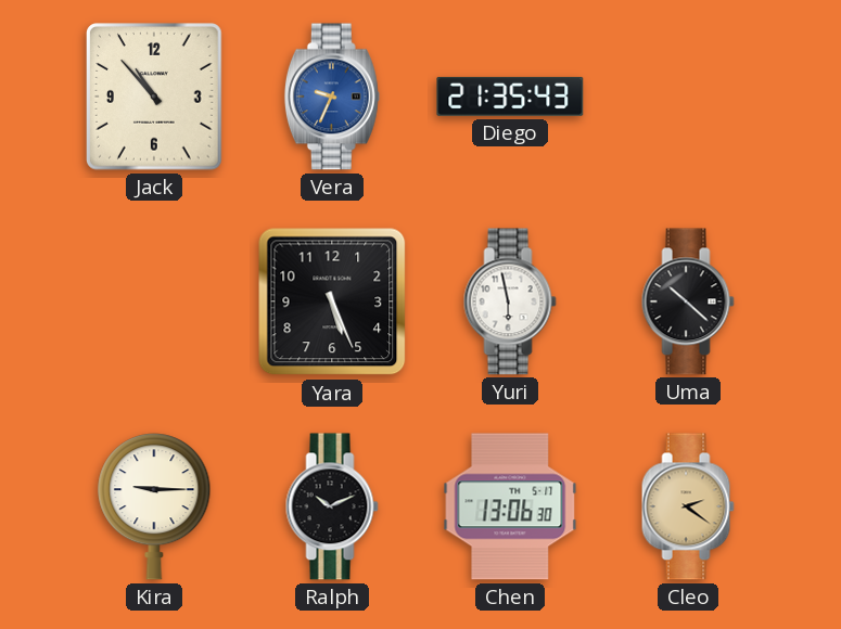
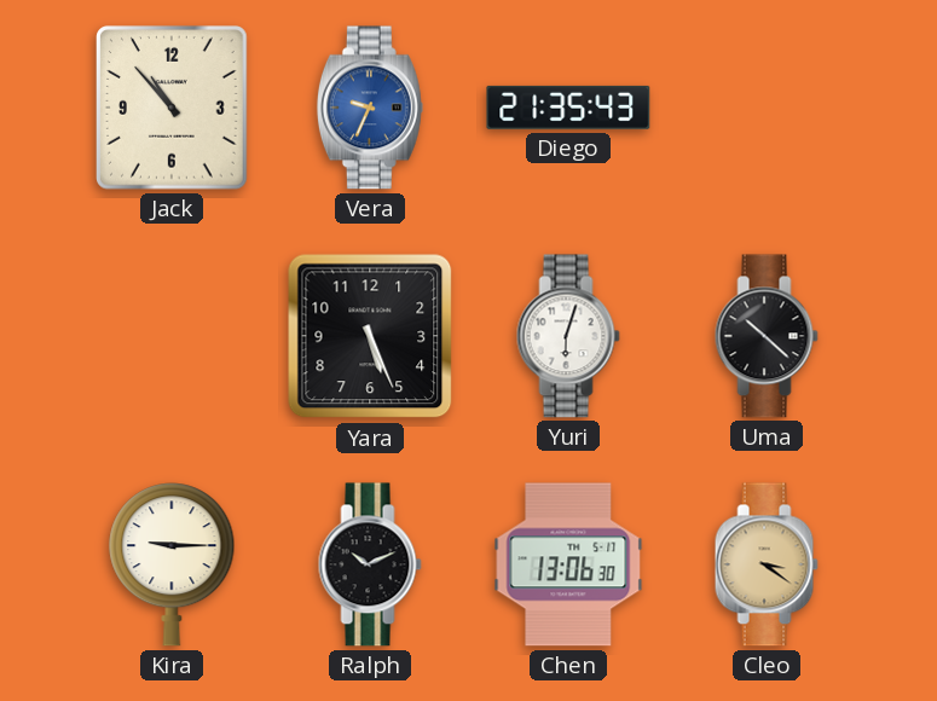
Yuri: 5:58 -> 6:03 (568, 336)
Cleo: 2:21 -> 3:21 (767, 564)
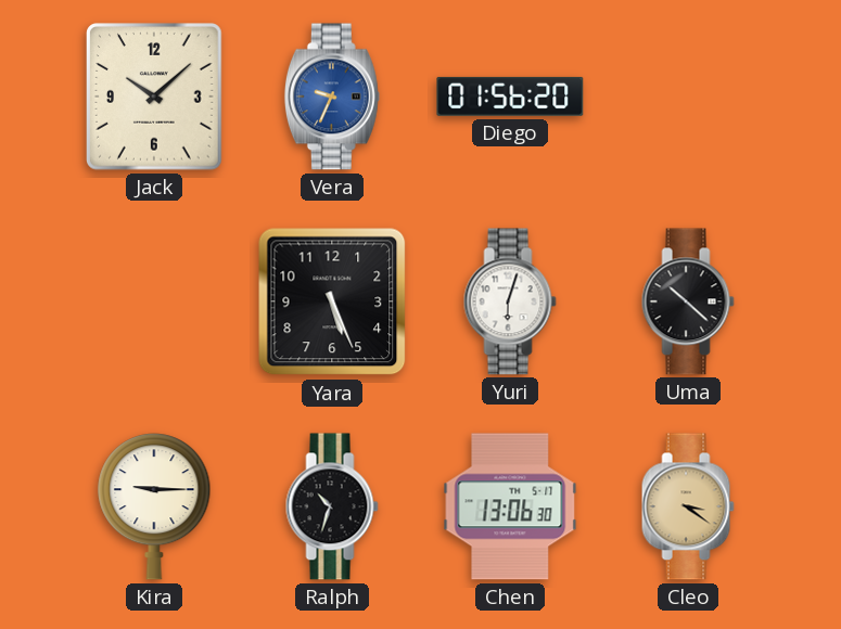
Jack: 10:53 -> 10:08 (154, 97)
Diego: 21:35 -> 01:56 (510, 97)
Ralph: 10:11 -> 10:33 (332, 506)
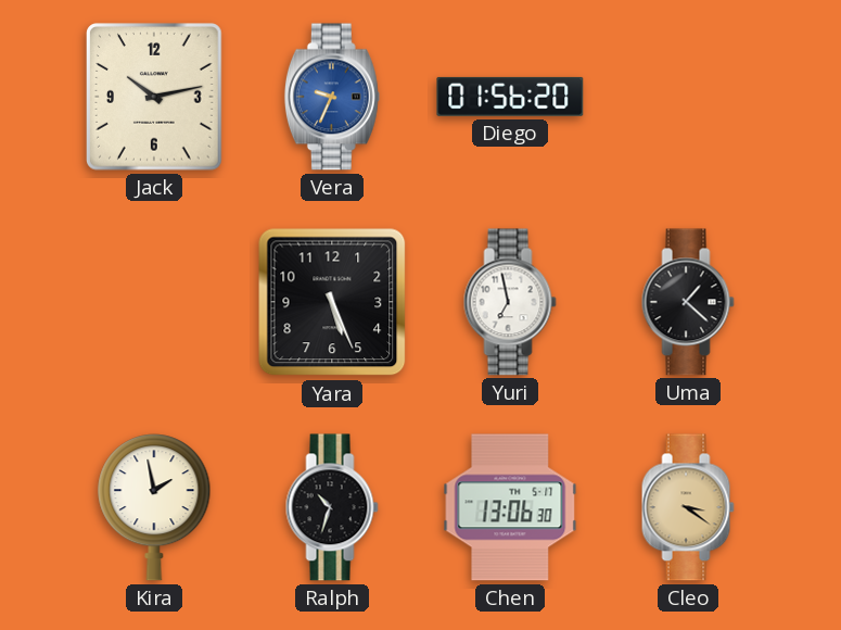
Jack: 10:08 -> 10:13 (154, 97)
Yuri: 6:03 -> 6:58 (510, 302)
Uma: 10:22 -> 1:22 (688, 302)
Kira: 9:15 -> 1:58 (154, 507)
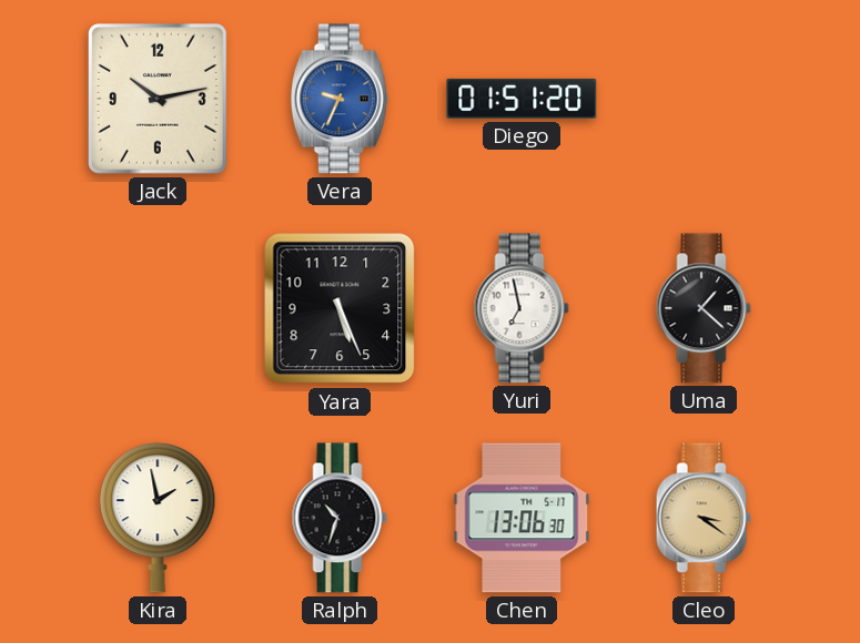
Diego: 01:56 -> 01:51 (522, 99)
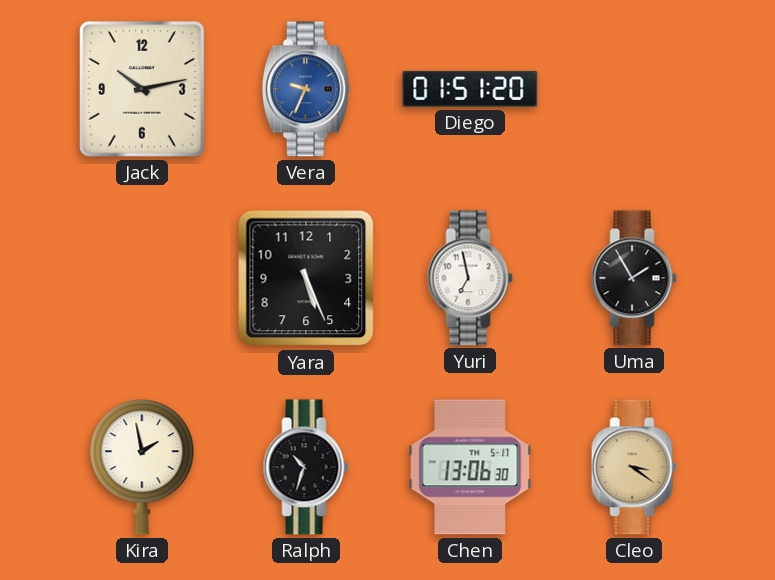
Uma: 1:22 -> 1:55 (634, 278)
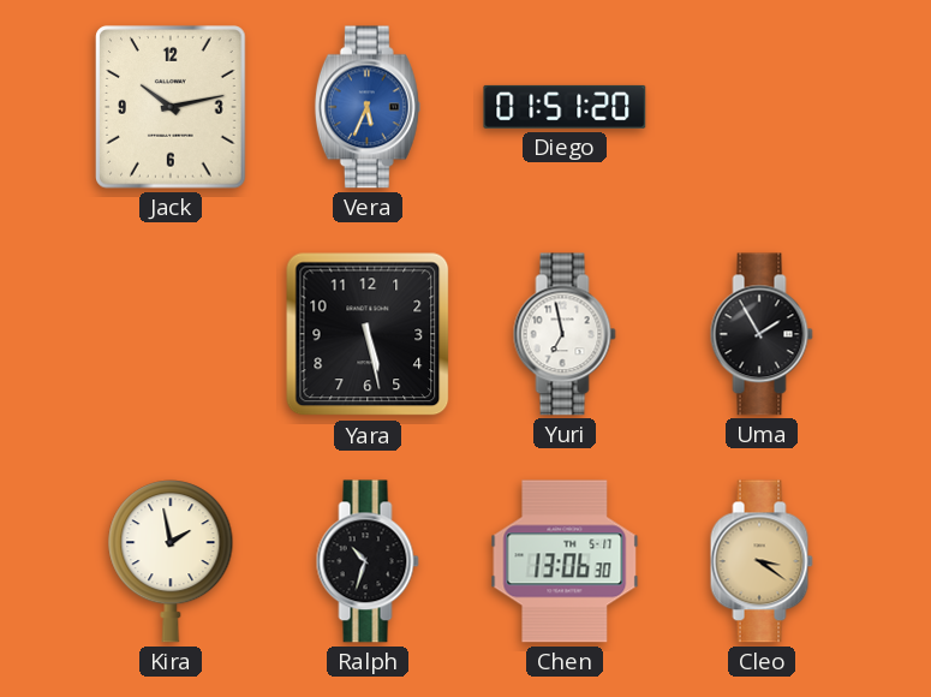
Vera: 9:34 -> 5:34 (368, 107)
Yara: 5:26 -> 5:28 (368, 334)
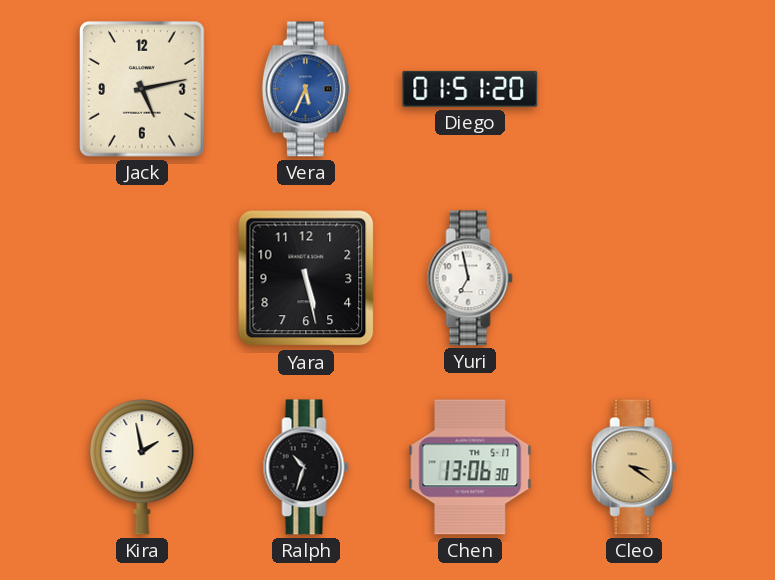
Jack: 10:13 -> 5:13 (142, 89)
Uma: 1:55 -> none (762, 334)
